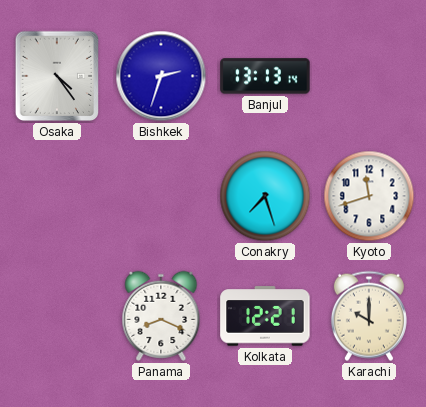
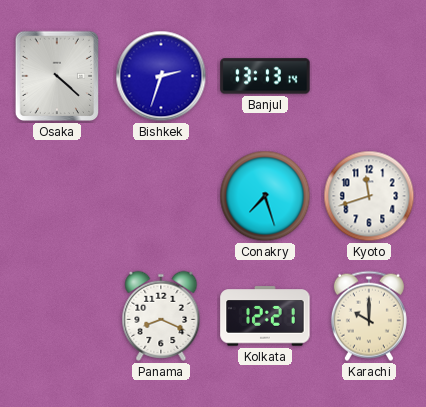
Osaka: 4:24 -> 4:22 (56, 76)
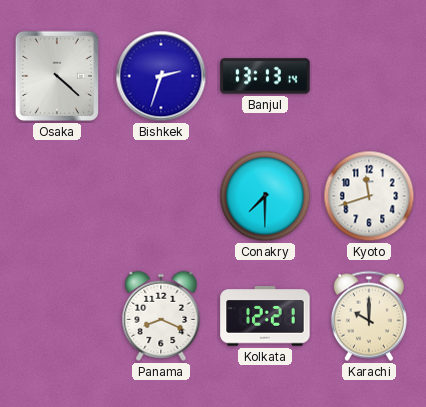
Conakry: 7:27 -> 7:30 (265, 196)
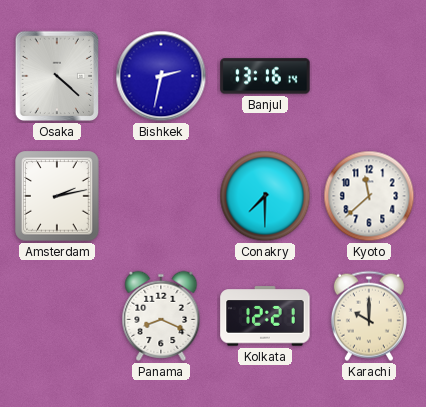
Bishkek: 2:33 -> 2:32 (161, 76)
Banjul: 13:13 -> 13:16 (265, 76)
Amsterdam: none -> 2:13 (57, 196)
Kyoto: 11:42 -> 11:38 (369, 196)
